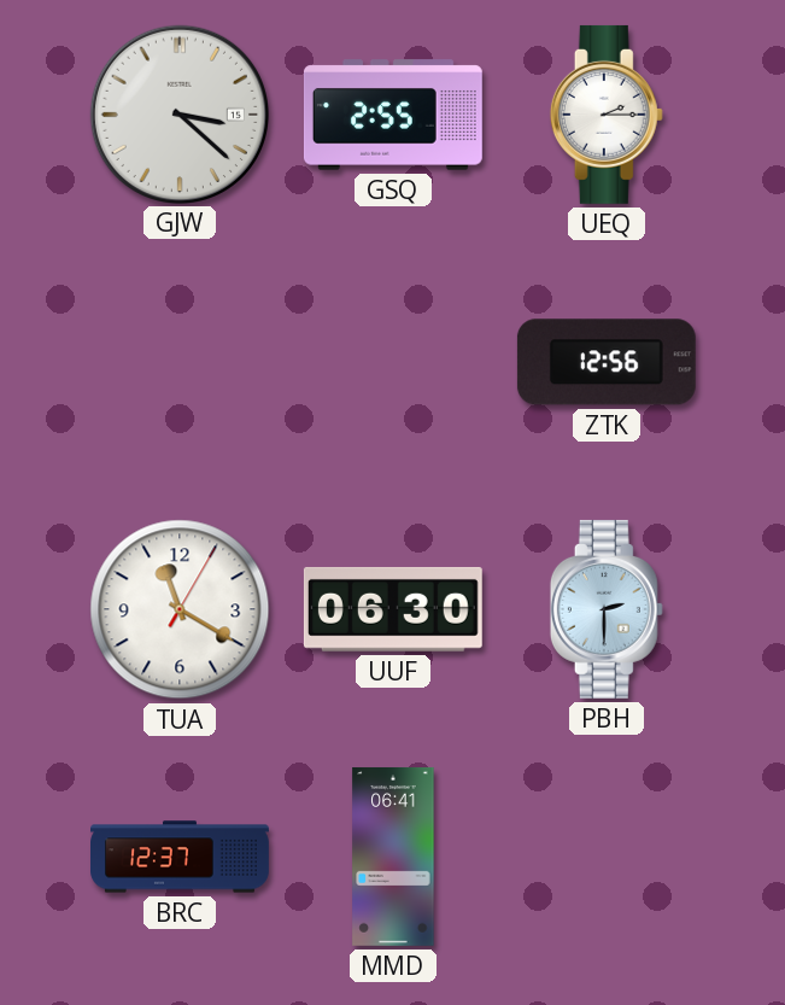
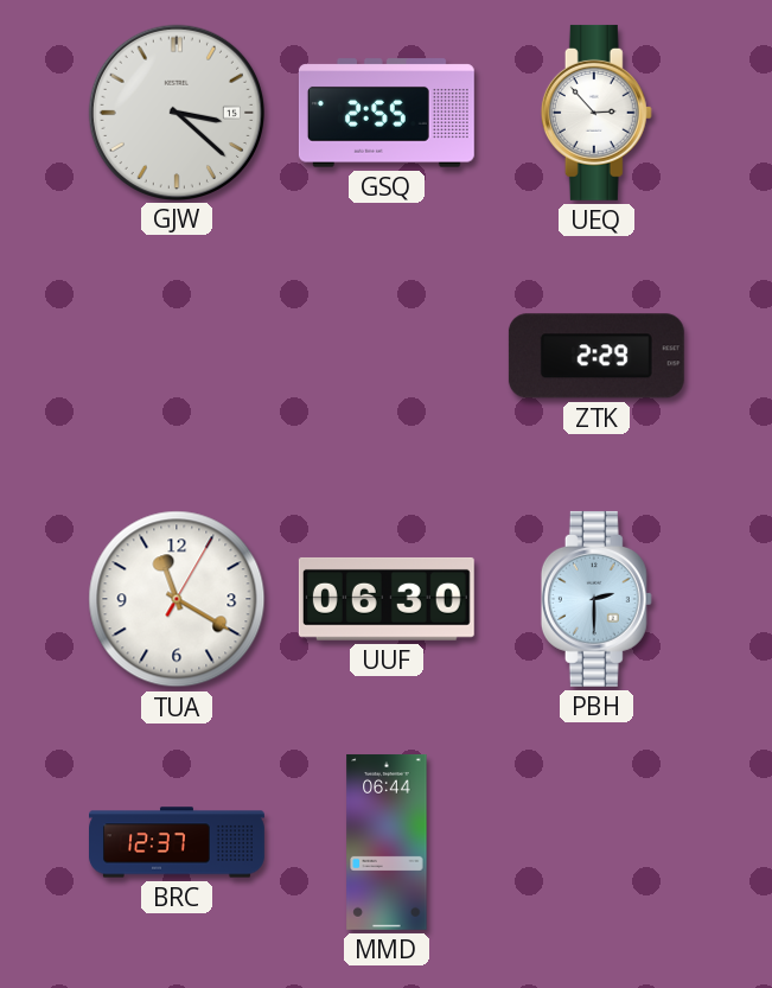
UEQ: 2:15 -> 2:53 (596, 113)
ZTK: 12:56 -> 2:29 (596, 356)
MMD: 06:41 -> 06:44 (387, 842)
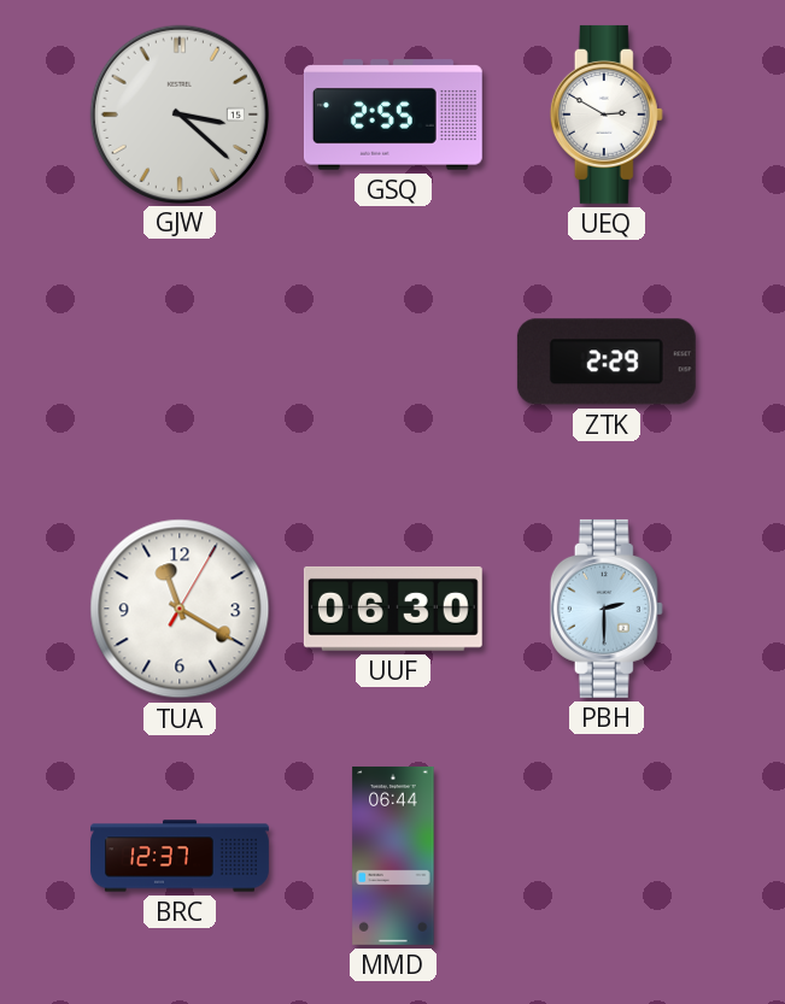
UEQ: 2:53 -> 2:50 (607, 115)
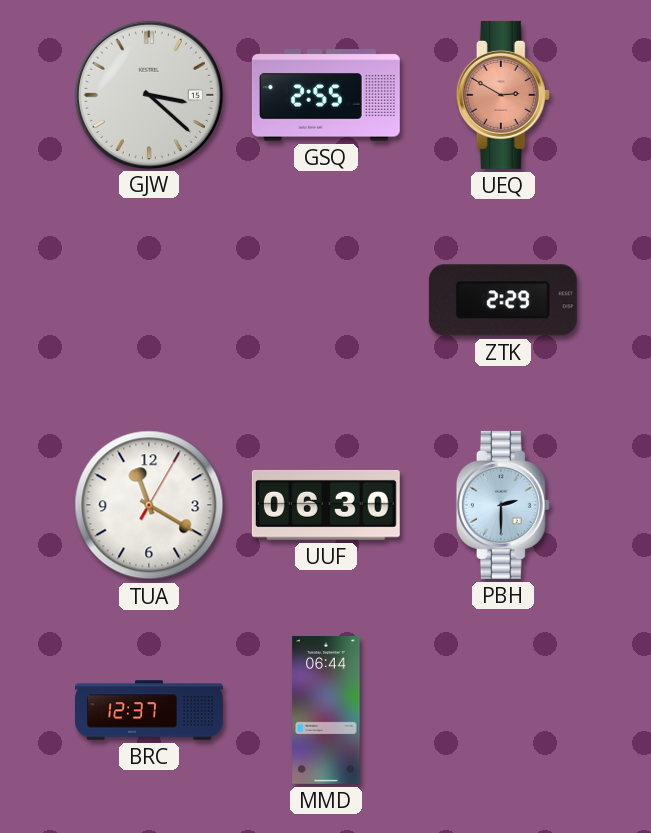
UEQ dial: white -> salmon (503, 95)
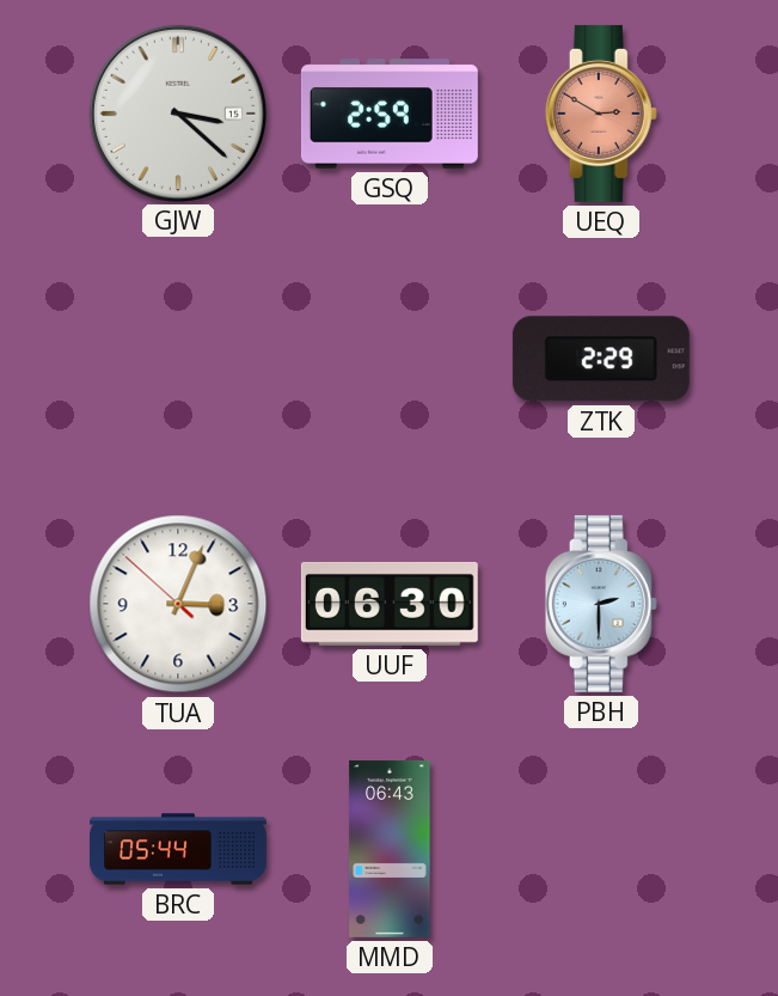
GSQ: 2:55 -> 2:59 (390, 114)
TUA: 11:20 -> 3:03 (178, 604)
BRC: 12:37 -> 05:44 (179, 849)
MMD: 06:44 -> 06:43 (390, 849)
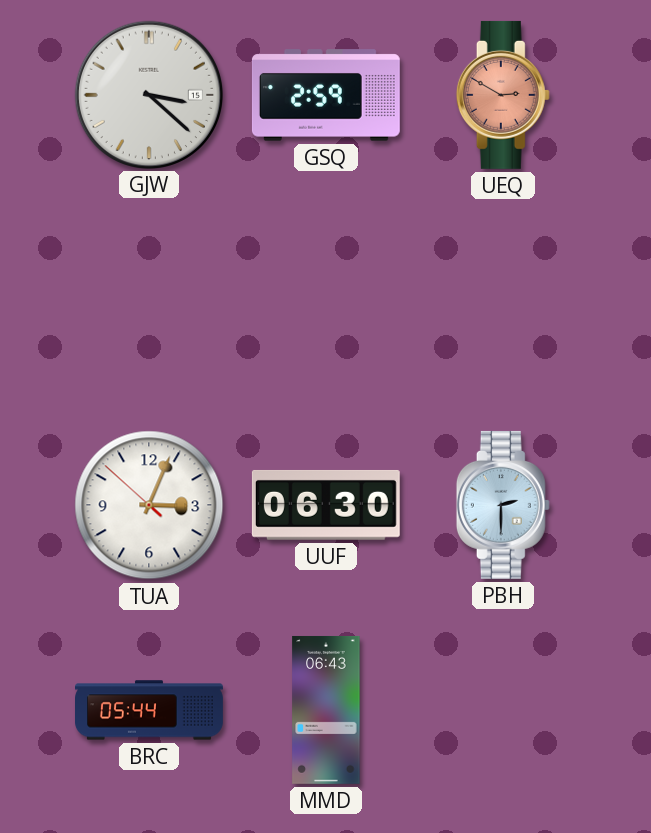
ZTK: 2:29 -> none (601, 359)
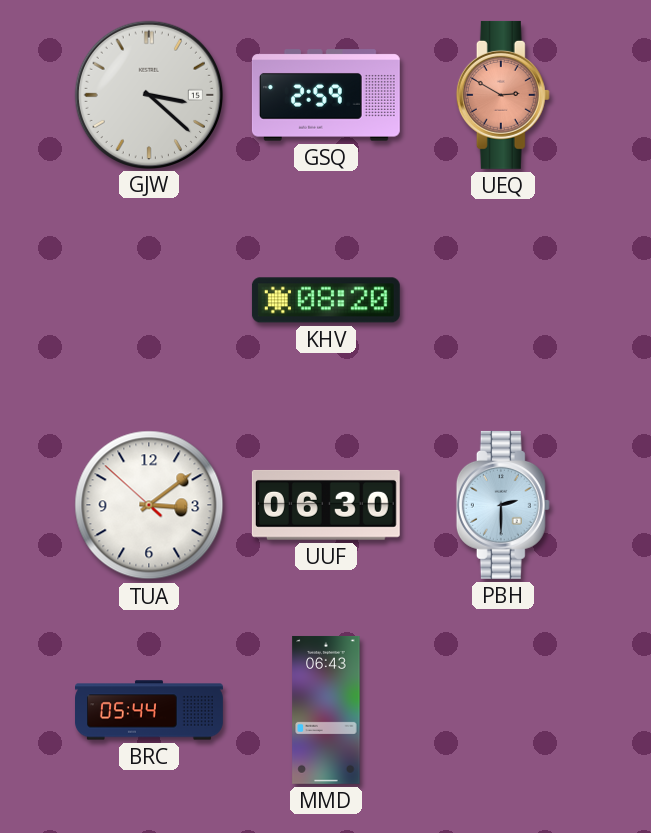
KHV: none -> 08:20 (326, 300)
TUA: 3:03 -> 3:08 (149, 505)
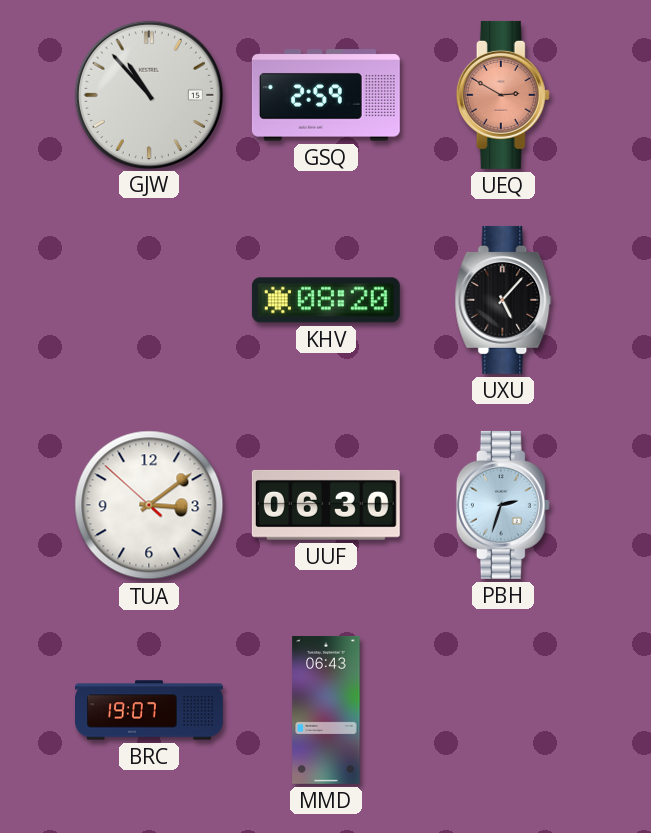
GJW: 3:22 -> 10:53 (148, 94)
UXU: none -> 5:07 (503, 300)
PBH: 2:30 -> 2:33 (503, 505)
BRC: 05:44 -> 19:07 (150, 710)
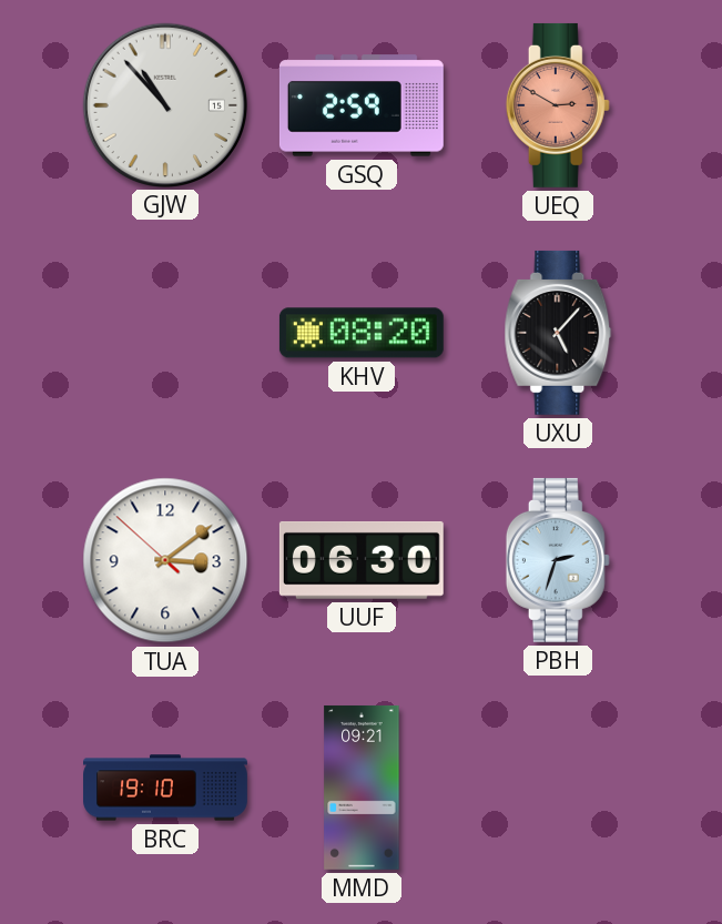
BRC: 19:07 -> 19:10 (166, 788)
MMD: 06:43 -> 09:21 (362, 788)
